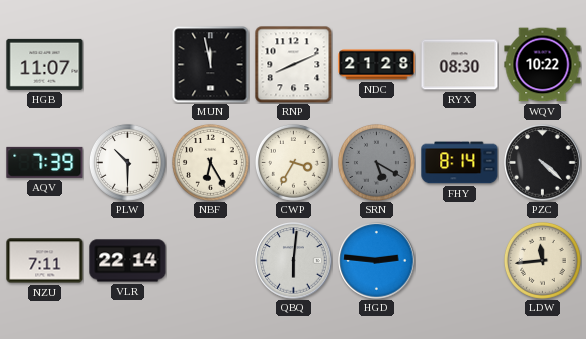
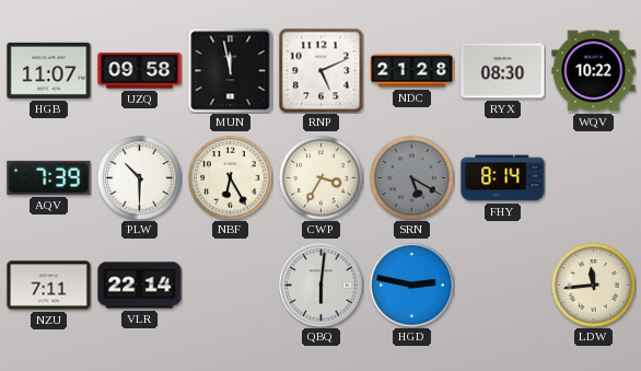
UZQ: none -> 09:58 (140, 71)
RNP: 8:11 -> 5:11 (320, 70)
PZC: 4:22 -> none (543, 163)
HGD: 2:46 -> 2:47 (412, 286)
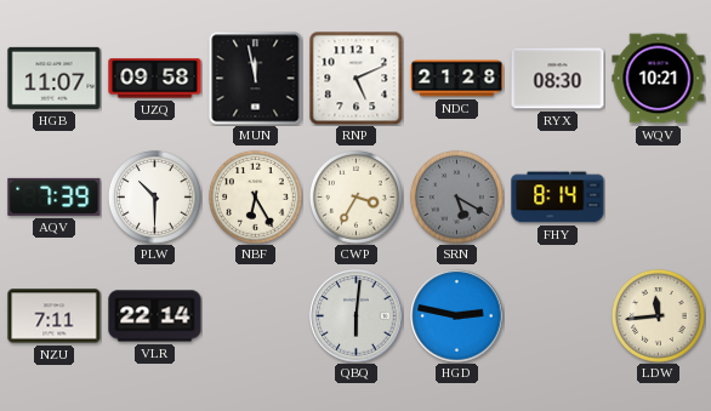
WQV: 10:22 -> 10:21 (659, 79)
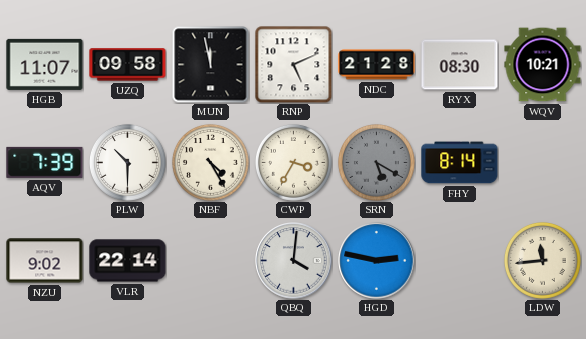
NBF: 6:25 -> 4:25 (210, 162)
NZU: 7:11 -> 9:02 (45, 261)
QBQ: 6:01 -> 4:01 (294, 261)
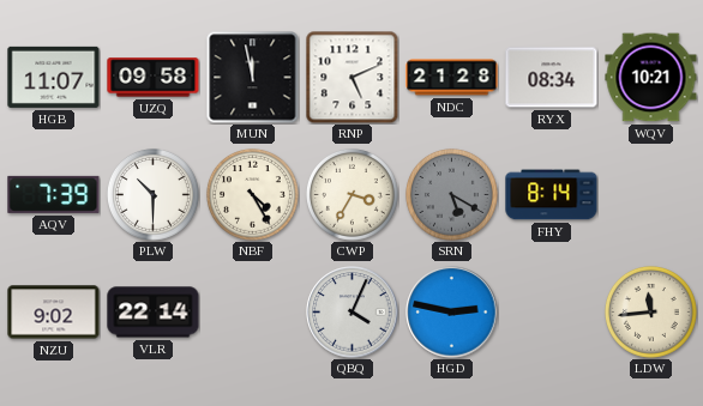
RYX: 08:30 -> 08:34 (552, 78)
QBQ: 4:01 -> 4:04 (353, 313)
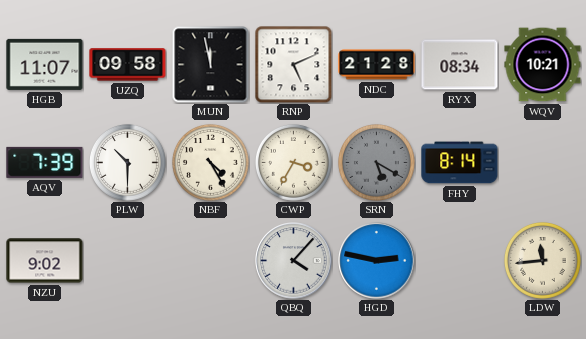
VLR: 22:14 -> none (154, 313)
QBQ: 4:04 -> 4:07 (294, 261)
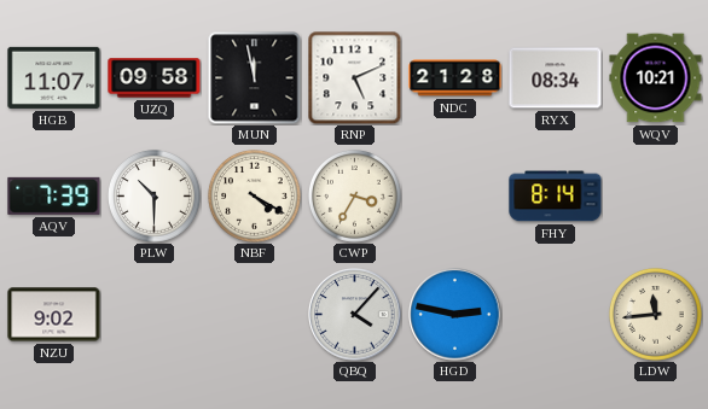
NBF: 4:25 -> 4:20 (254, 195)
SRN: 5:20 -> none (376, 162)
